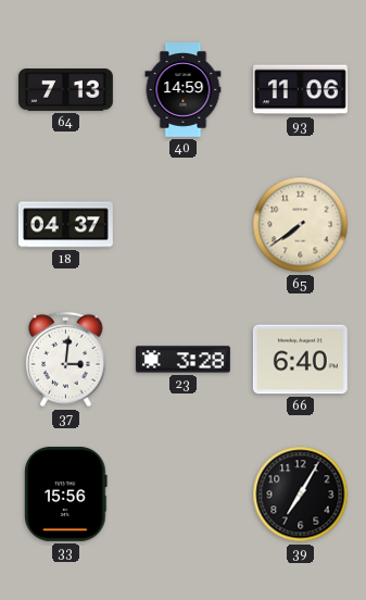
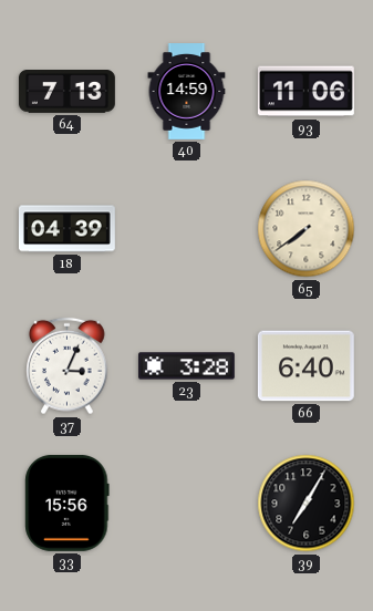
18: 04:37 -> 04:39 (68, 229)
37: 3:01 -> 3:04 (68, 366)
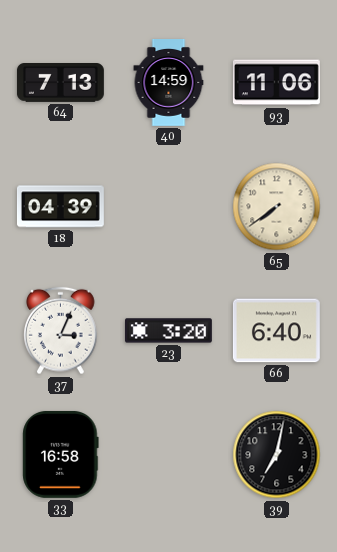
23: 3:28 -> 3:20 (168, 331)
33: 15:56 -> 16:58 (61, 454)
39: 7:05 -> 7:02 (277, 455)
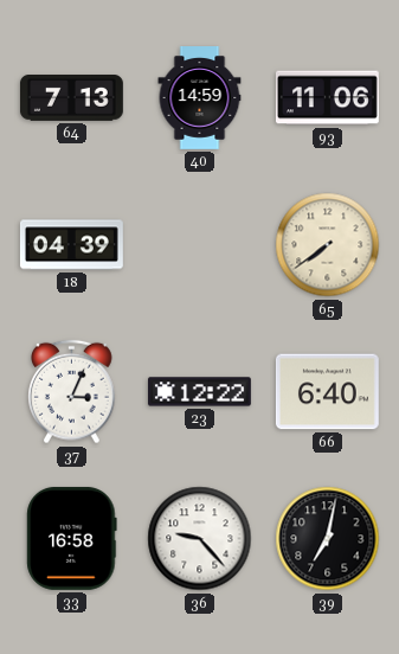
23: 3:20 -> 12:22 (199, 392)
36: none -> 9:23 (200, 539)
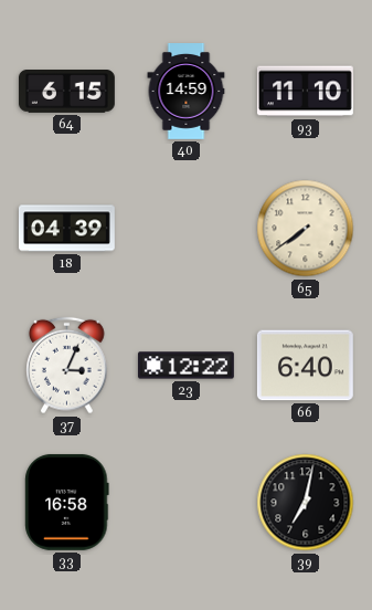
64: 7:13 -> 6:15 (66, 92)
93: 11:06 -> 11:10 (305, 92)
36: 9:23 -> none (200, 539)
